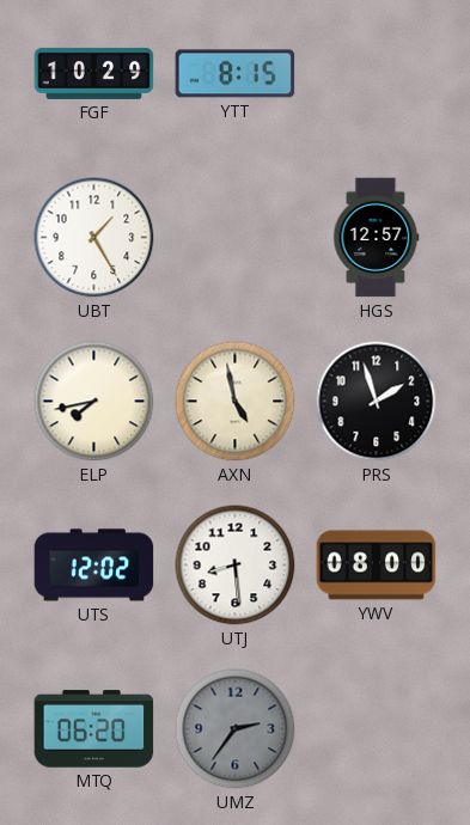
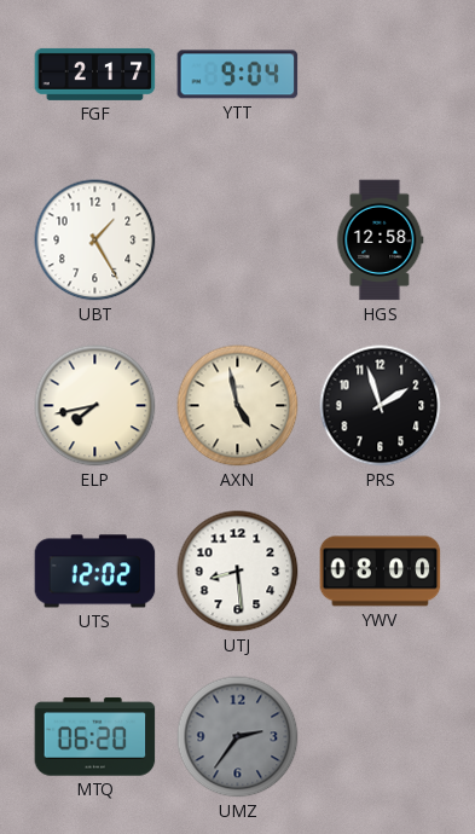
FGF: 10:29 -> 2:17 (95, 74)
YTT: 8:15 -> 9:04 (238, 75)
HGS: 12:57 -> 12:58 (380, 241)
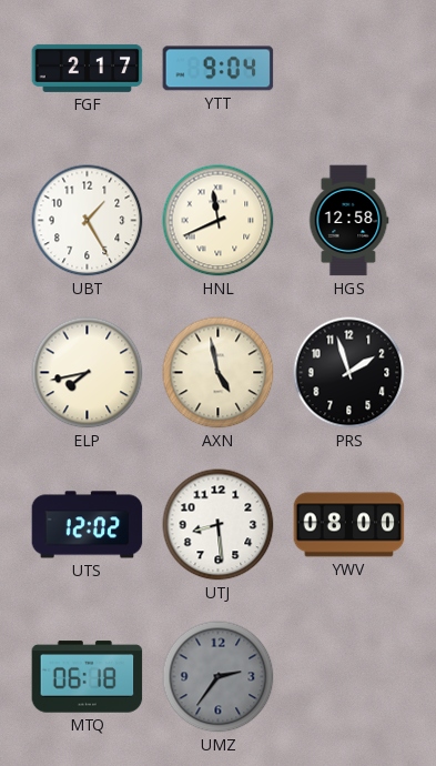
HNL: none -> 11:41 (219, 221)
MTQ: 06:20 -> 06:18 (88, 677)
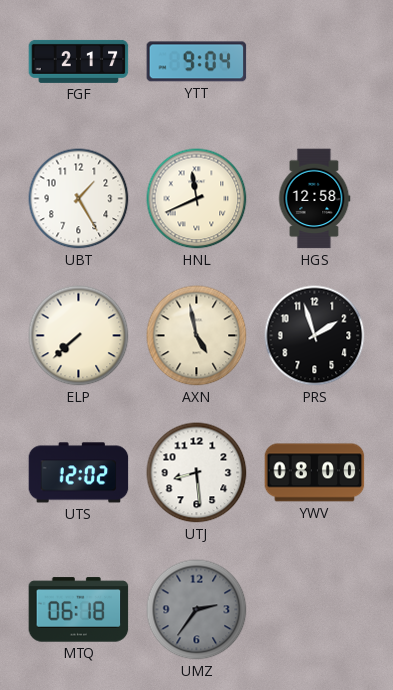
ELP: 7:43 -> 7:38 (79, 336)
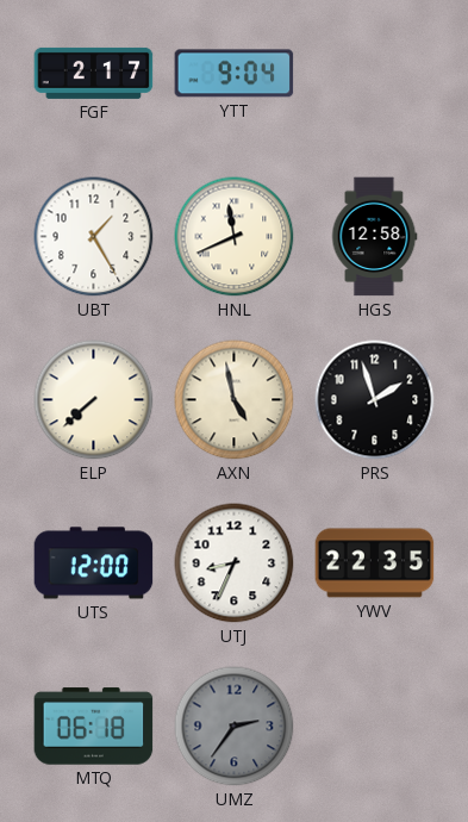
UTS: 12:02 -> 12:00 (94, 563)
UTJ: 8:29 -> 8:34 (235, 563)
YWV: 08:00 -> 22:35 (375, 563)
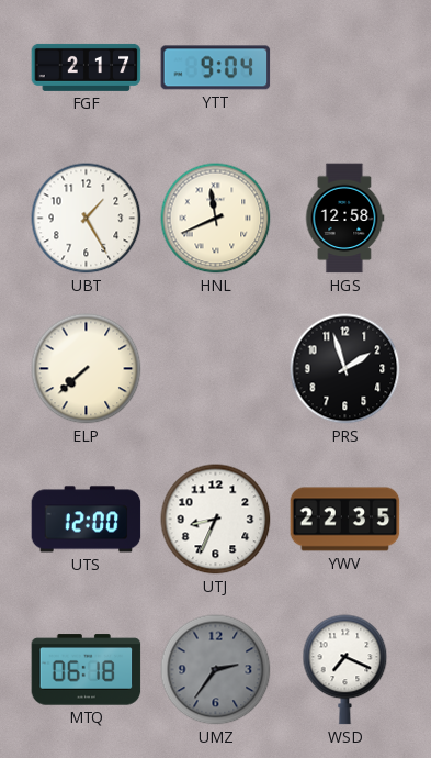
AXN: 4:58 -> none (235, 400)
WSD: none -> 7:19 (345, 670)
